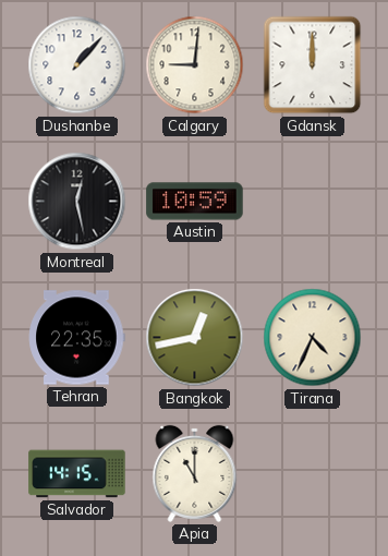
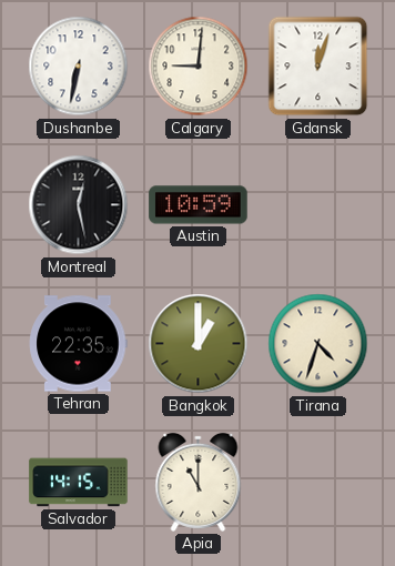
Dushanbe: 1:07 -> 6:32 (79, 67)
Gdansk: 12:00 -> 12:03 (318, 67)
Bangkok: 12:43 -> 1:00 (199, 344)
Tirana: 4:34 -> 4:33 (318, 344)
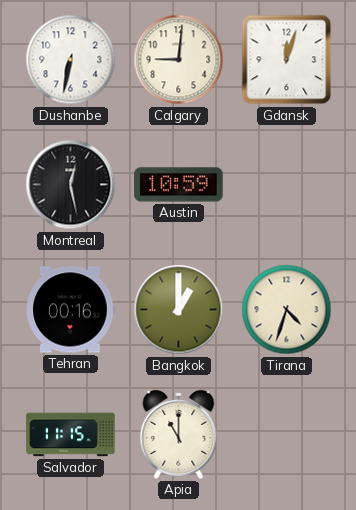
Tehran: 22:35 -> 00:16 (71, 310)
Salvador: 14:15 -> 11:15 (71, 435)
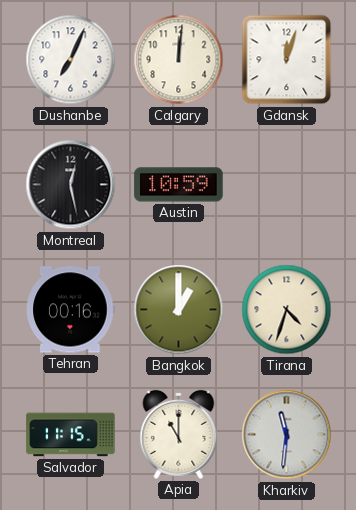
Dushanbe: 6:32 -> 7:04 (71, 60)
Calgary: 9:01 -> 12:01 (179, 60)
Kharkiv: none -> 11:31 (287, 435)
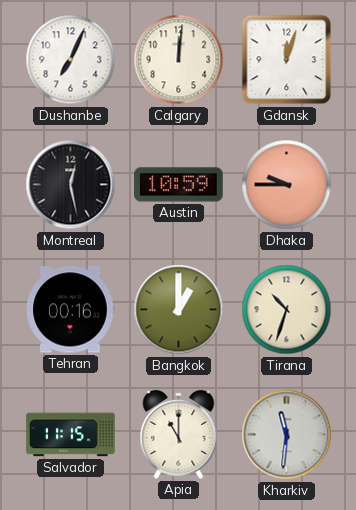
Dhaka: none -> 9:45 (287, 185)
Tirana: 4:33 -> 10:33 (287, 310)
